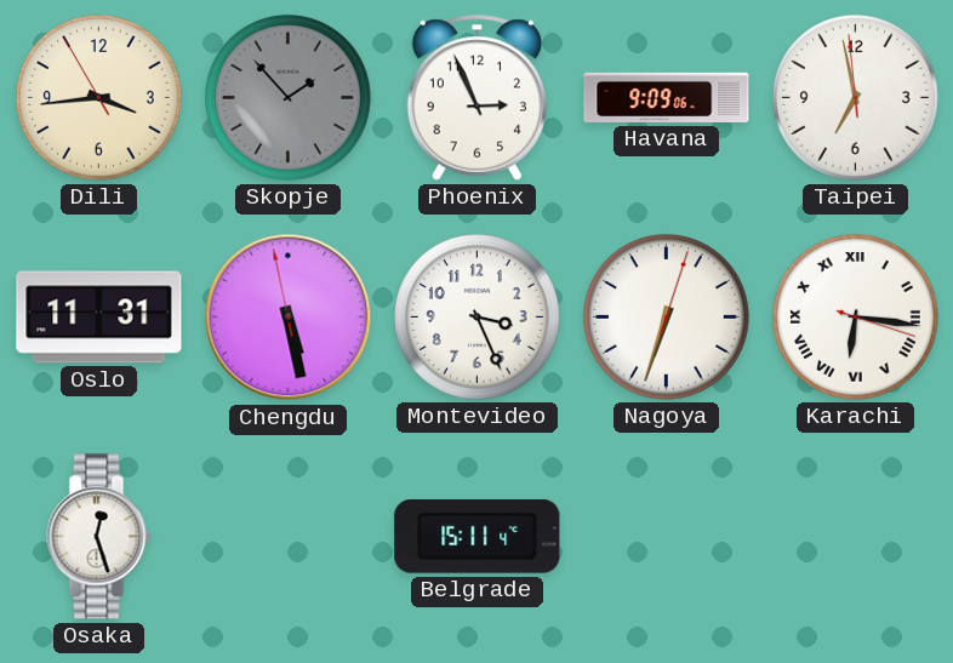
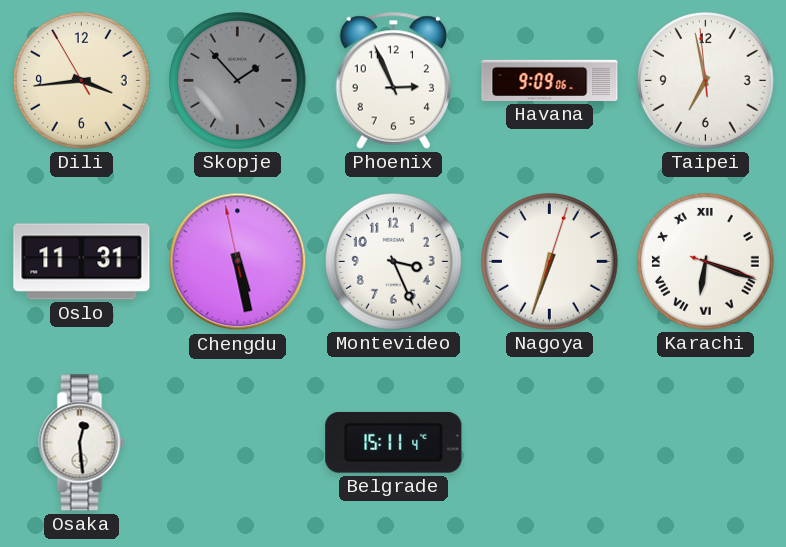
Karachi: 6:16 -> 6:18 (706, 262)
Osaka: 12:27 -> 12:29 (82, 443)
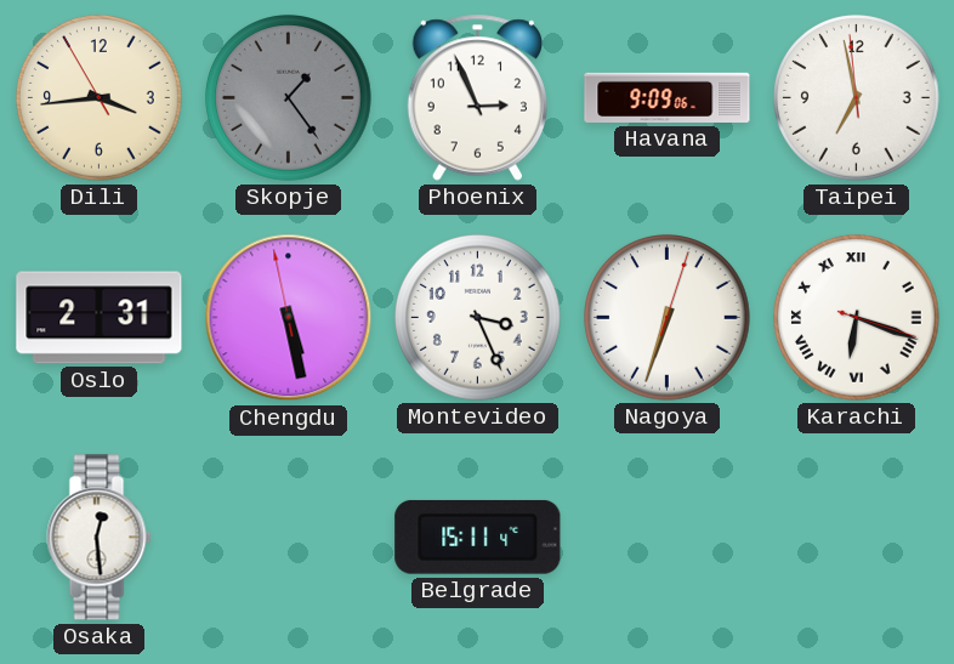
Skopje: 1:53 -> 1:24 (289, 98)
Oslo: 11:31 -> 2:31 (100, 318)
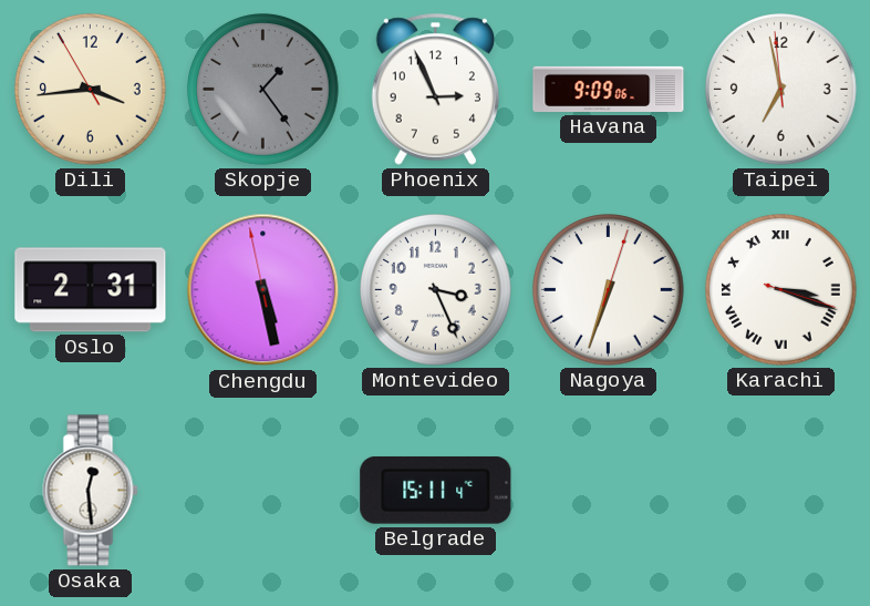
Karachi: 6:18 -> 3:18 (781, 290)
